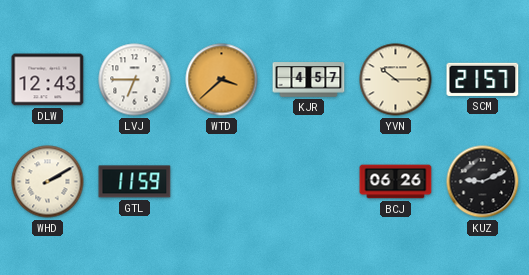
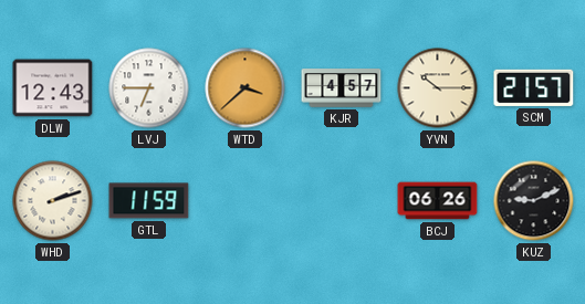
WHD: 2:10 -> 2:12 (53, 201)
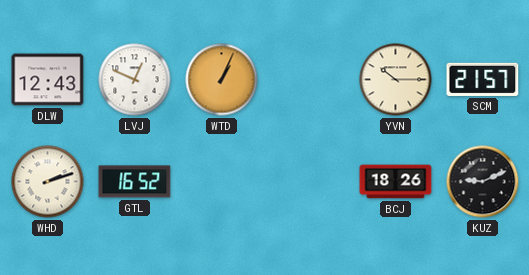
LVJ: 6:45 -> 12:49 (135, 80)
WTD: 3:38 -> 1:04 (222, 80)
KJR: 4:57 -> none (342, 88)
GTL: 11:59 -> 16:52 (135, 182)
BCJ: 06:26 -> 18:26 (396, 182)
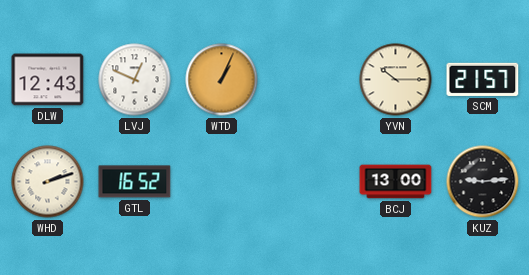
BCJ: 18:26 -> 13:00 (396, 182)
KUZ: 9:11 -> 9:14 (483, 182)
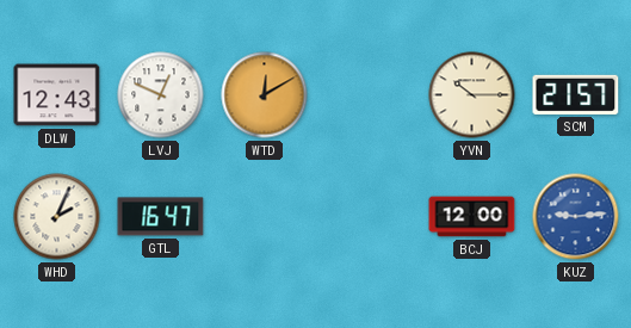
WTD: 1:04 -> 12:10 (265, 95)
WHD: 2:12 -> 2:04 (57, 217)
GTL: 16:52 -> 16:47 (161, 217)
BCJ: 13:00 -> 12:00 (472, 217)
KUZ dial: black -> blue (576, 217)
